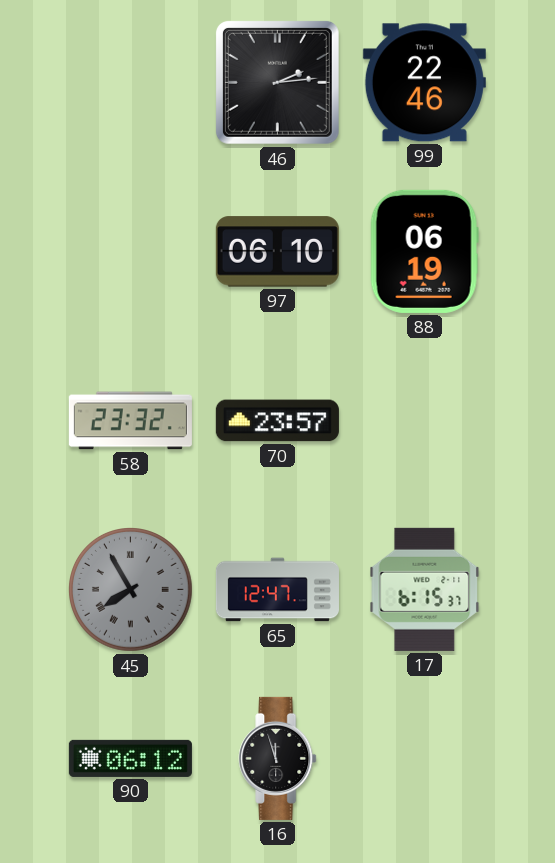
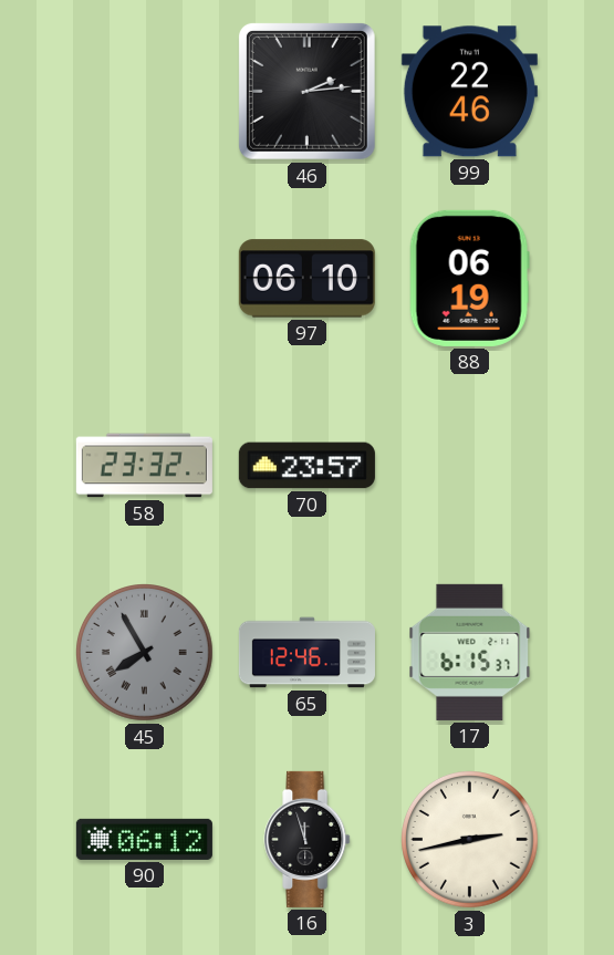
65: 12:47 -> 12:46 (306, 653)
3: none -> 2:43 (470, 840)
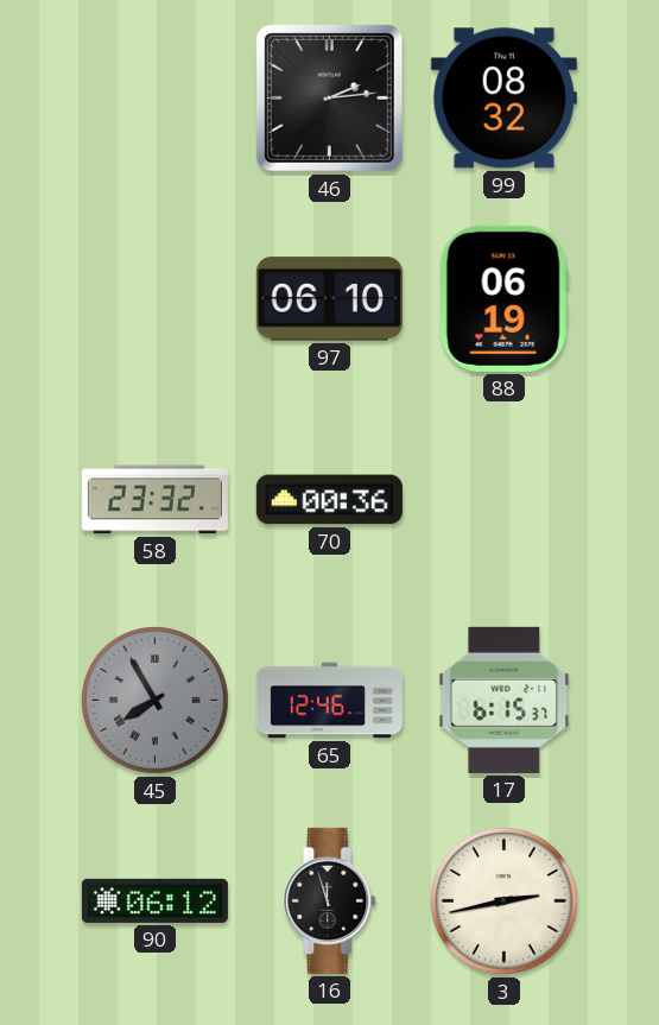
99: 22:46 -> 08:32 (503, 99)
70: 23:57 -> 00:36 (329, 500)
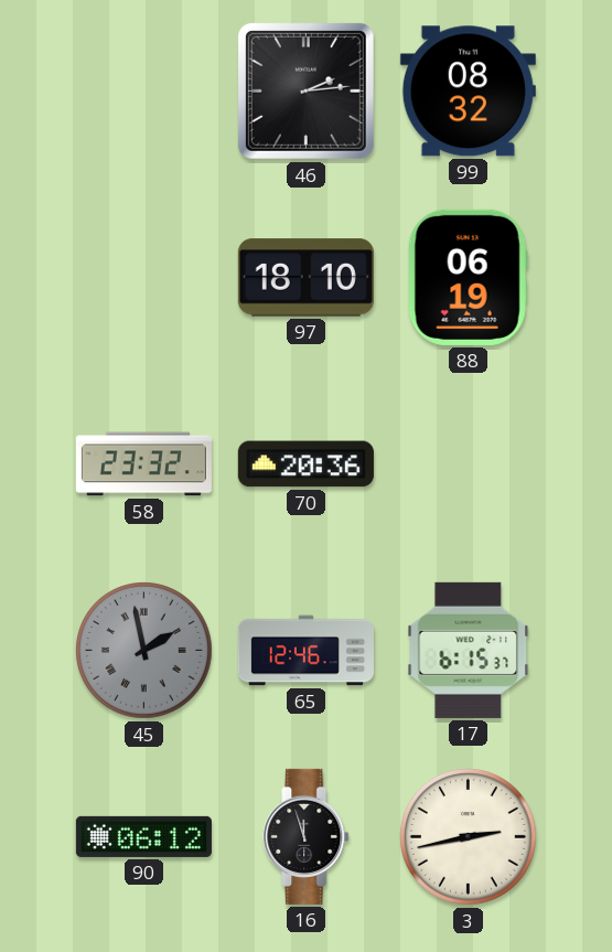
97: 06:10 -> 18:10 (305, 278)
70: 00:36 -> 20:36 (305, 464)
45: 7:55 -> 1:58 (144, 651)
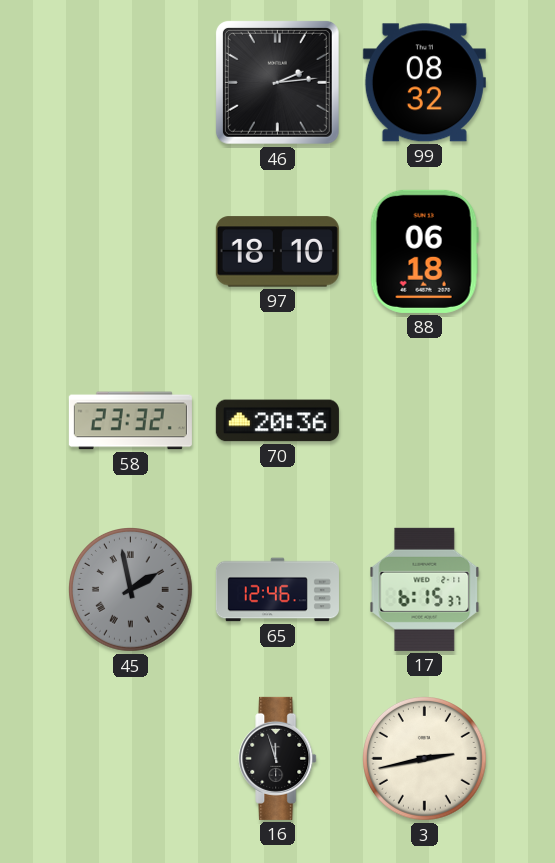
88: 06:19 -> 06:18 (424, 251)
90: 06:12 -> none (143, 836)
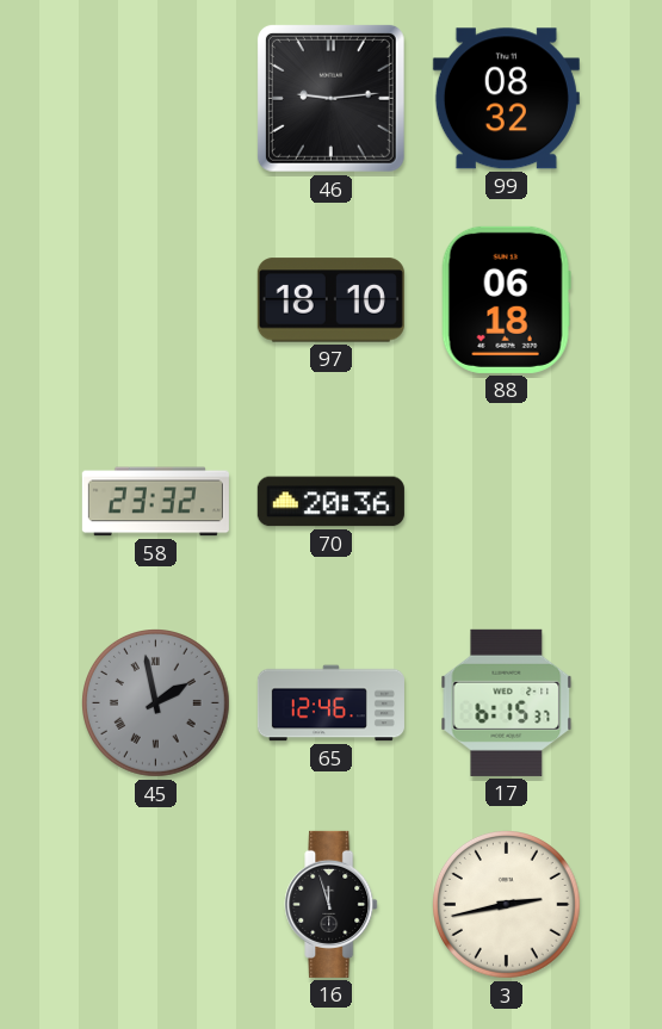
46: 2:14 -> 9:14 (330, 98)
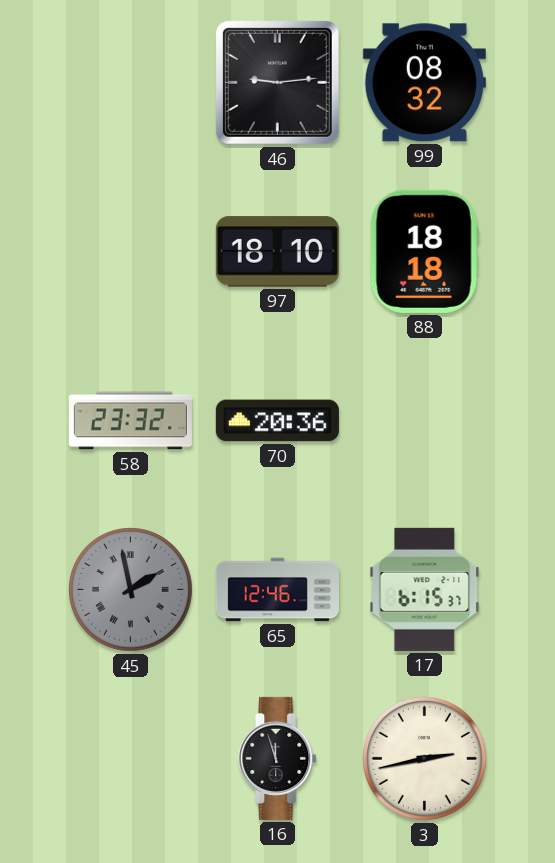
88: 06:18 -> 18:18 (424, 251)
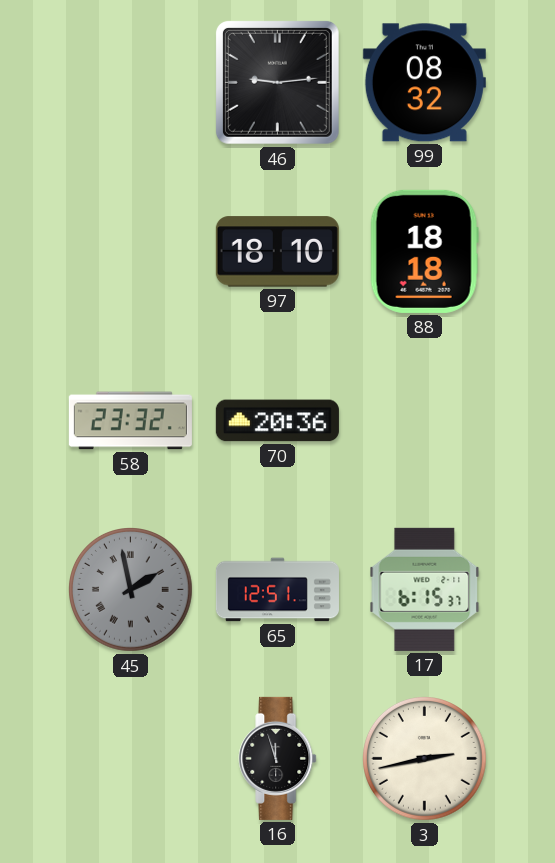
65: 12:46 -> 12:51 (277, 590)
